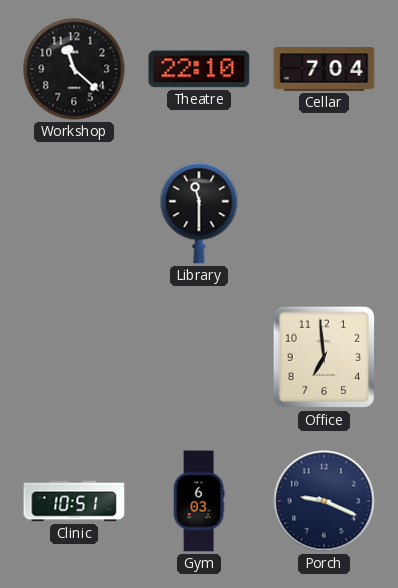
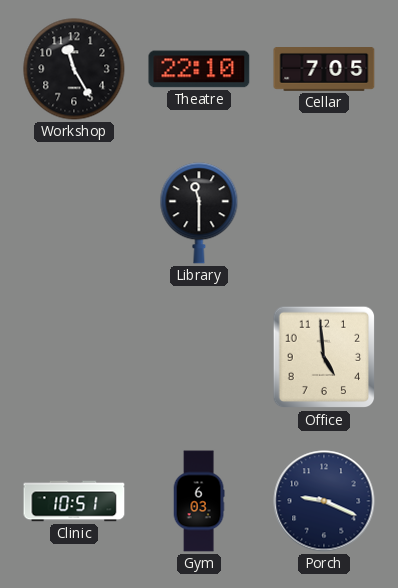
Workshop: 11:22 -> 11:25 (74, 69)
Cellar: 7:04 -> 7:05 (324, 70)
Office: 6:59 -> 4:59 (324, 357)
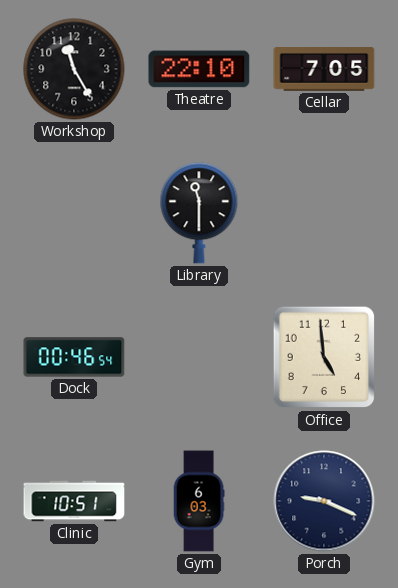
Dock: none -> 00:46 (74, 357)
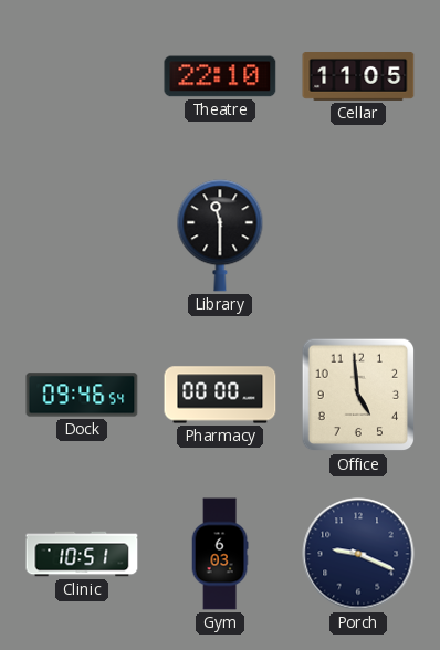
Workshop: 11:25 -> none (74, 69)
Cellar: 7:05 -> 11:05 (358, 77)
Dock: 00:46 -> 09:46 (82, 395)
Pharmacy: none -> 00:00 (220, 395)
